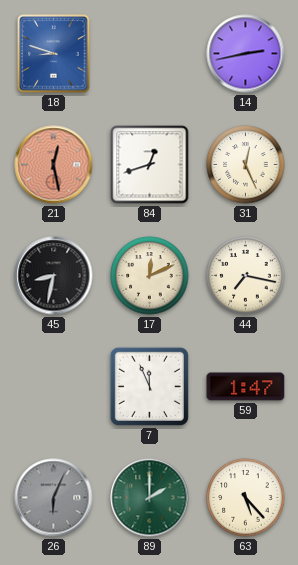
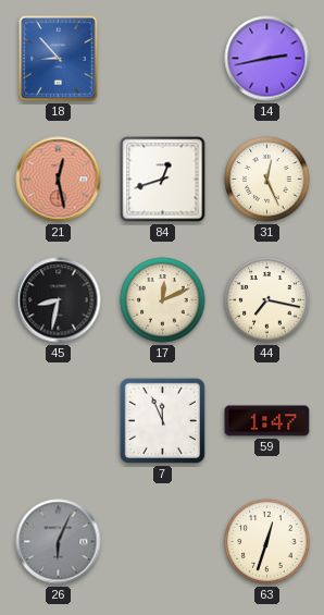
18: 8:48 -> 8:53 (59, 59)
89: 2:00 -> none (150, 498)
63: 5:23 -> 12:33 (267, 542)
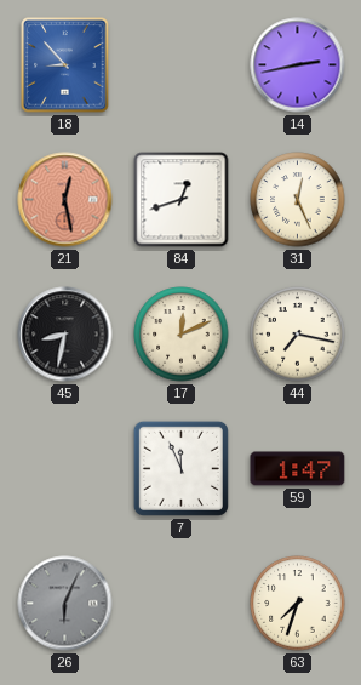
63: 12:33 -> 7:33 (298, 604)
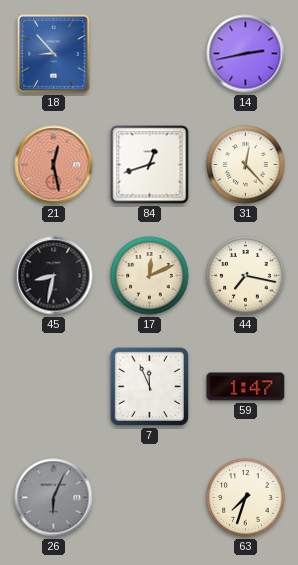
31: 12:26 -> 12:23 (246, 165)
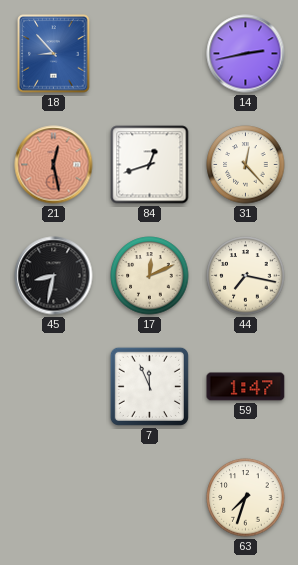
26: 6:04 -> none (54, 498)
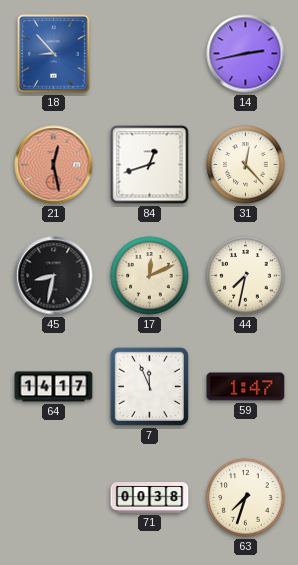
44: 7:17 -> 7:32 (246, 276)
64: none -> 14:17 (54, 387)
71: none -> 00:38 (150, 498)
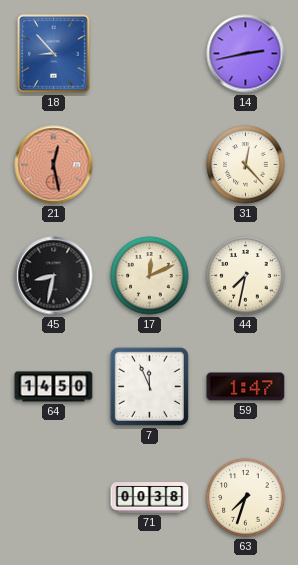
84: 12:42 -> none (150, 165)
64: 14:17 -> 14:50 (54, 387)
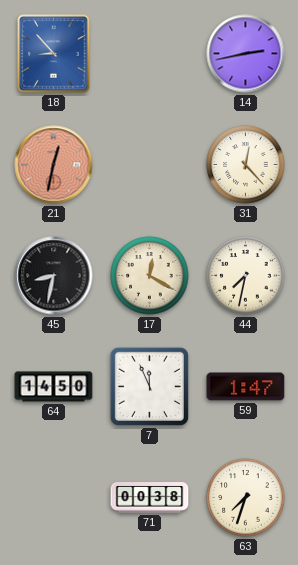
21: 12:28 -> 12:32 (54, 165)
17: 12:11 -> 12:20 (150, 276)
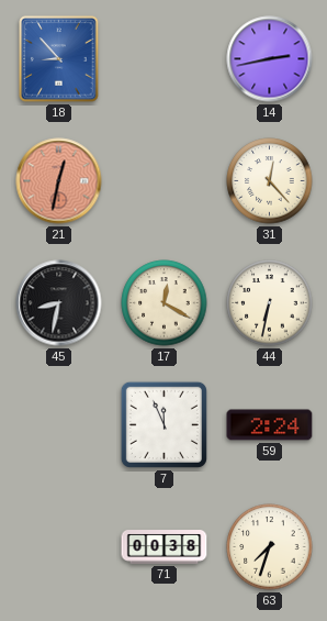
44: 7:32 -> 6:32 (270, 303)
64: 14:50 -> none (54, 387)
59: 1:47 -> 2:24 (270, 425)
